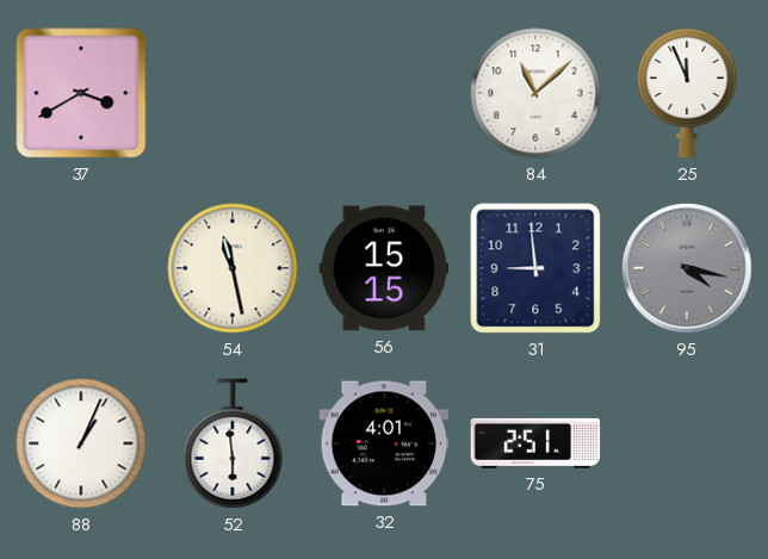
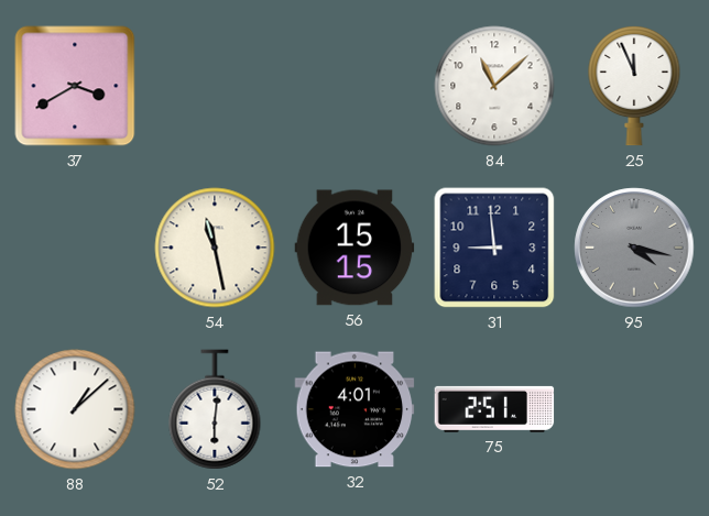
88: 1:04 -> 1:08 (75, 409)
52: 5:59 -> 6:01 (215, 409)
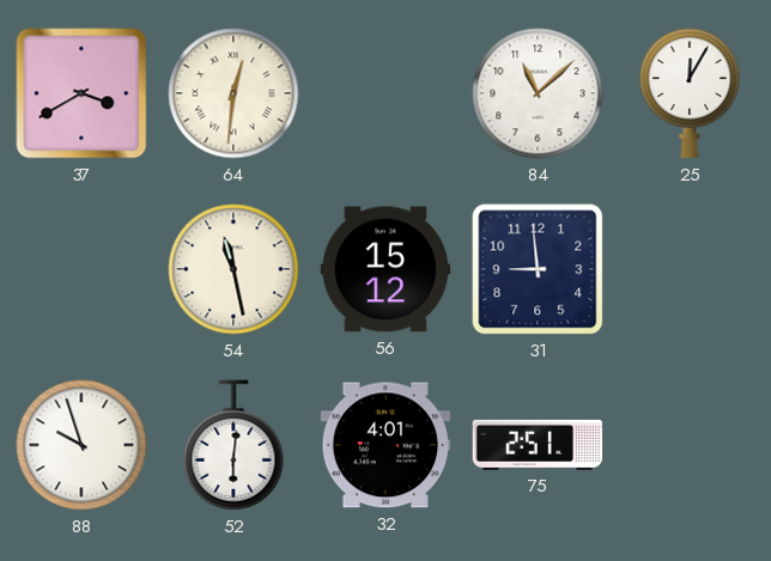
64: none -> 12:31 (233, 93)
25: 11:56 -> 12:05 (690, 93)
56: 15:15 -> 15:12 (385, 269)
95: 4:17 -> none (634, 248)
88: 1:08 -> 9:57 (81, 445)
